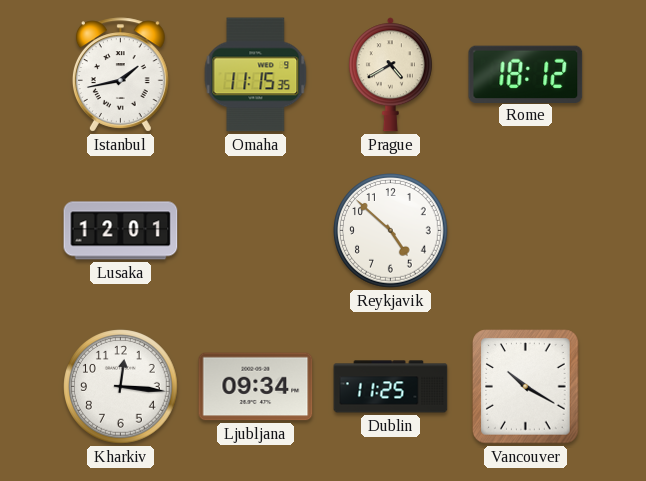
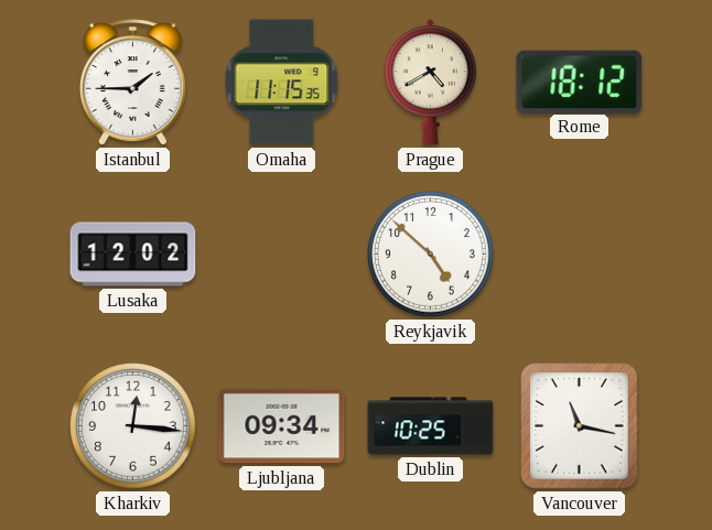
Istanbul: 1:43 -> 1:45 (132, 83)
Lusaka: 12:01 -> 12:02 (133, 255)
Dublin: 11:25 -> 10:25 (431, 426)
Vancouver: 10:20 -> 11:17 (580, 426)
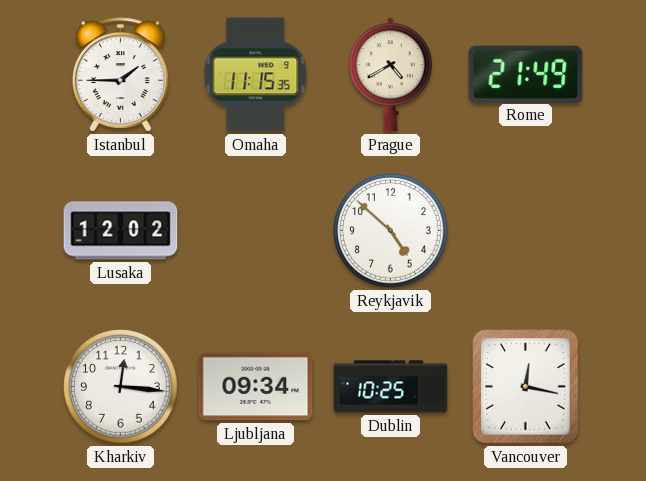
Rome: 18:12 -> 21:49 (526, 74)
Vancouver: 11:17 -> 12:17 (526, 387)
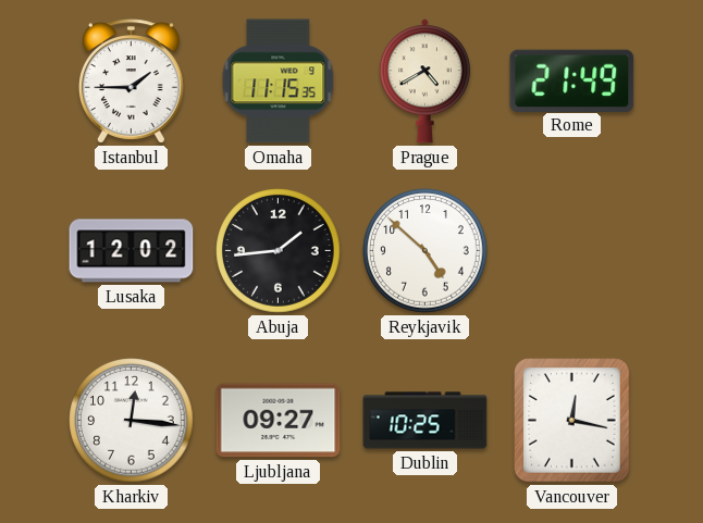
Abuja: none -> 1:44 (279, 251)
Ljubljana: 09:34 -> 09:27 (279, 421)
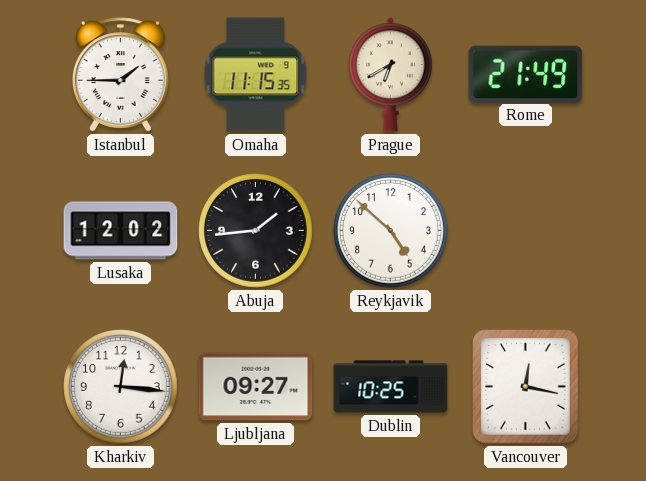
Prague: 4:40 -> 6:40 (390, 75)
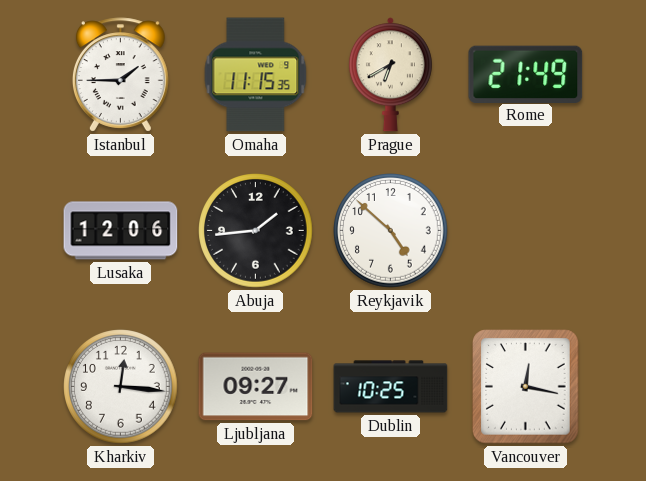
Lusaka: 12:02 -> 12:06 (121, 231)
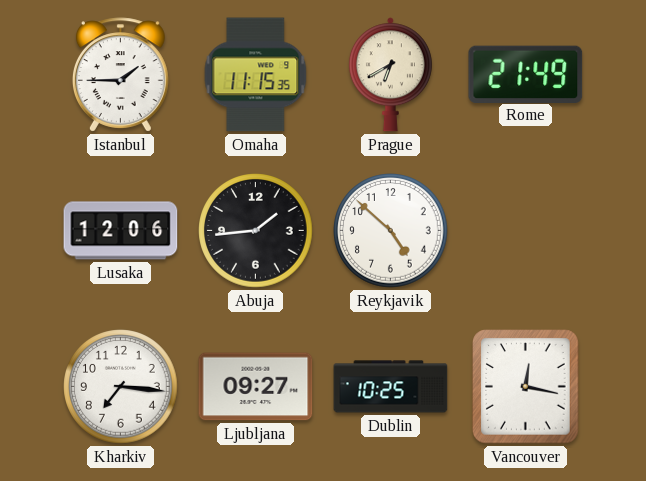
Kharkiv: 12:16 -> 7:16 (121, 387)
